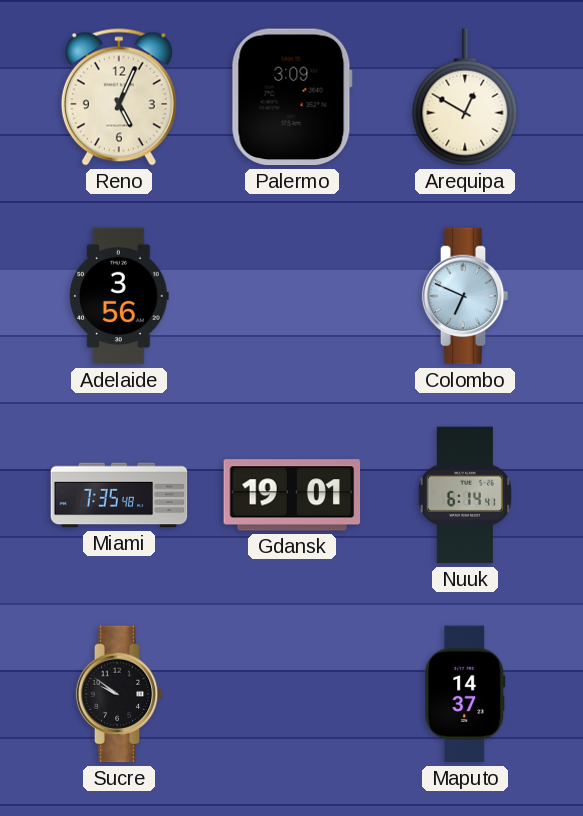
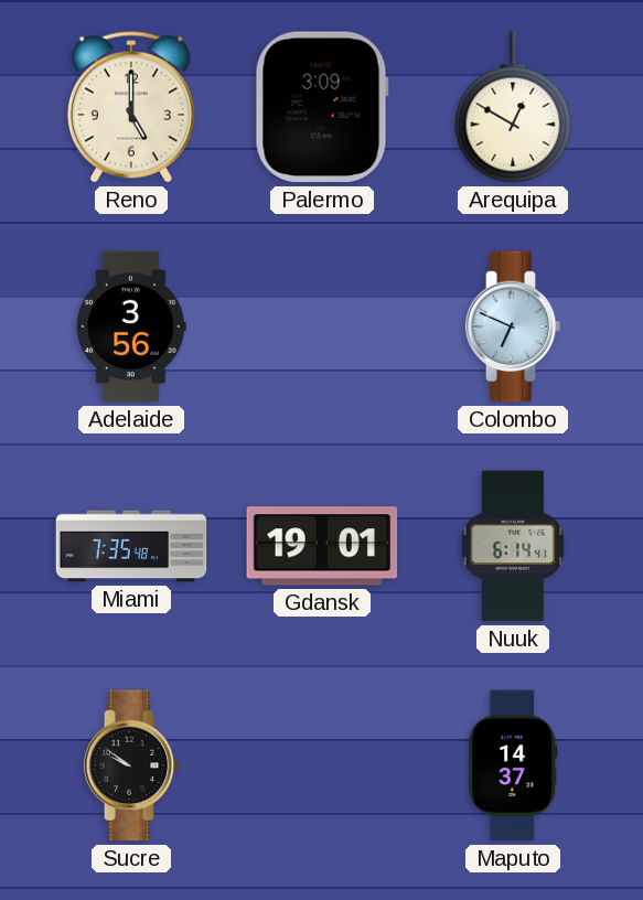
Reno: 5:04 -> 5:00 (131, 107)
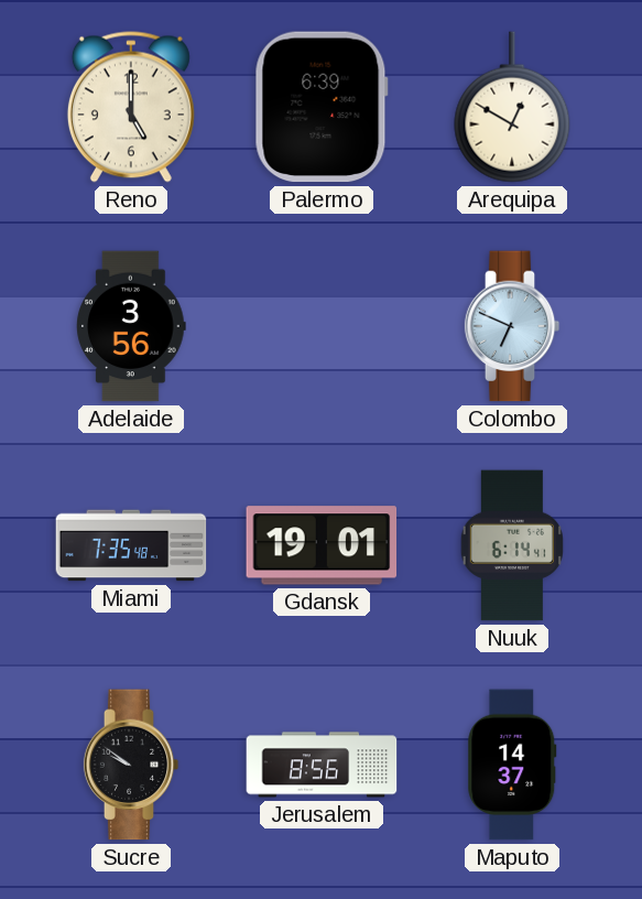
Palermo: 3:09 -> 6:39 (322, 107)
Jerusalem: none -> 8:56 (322, 765)
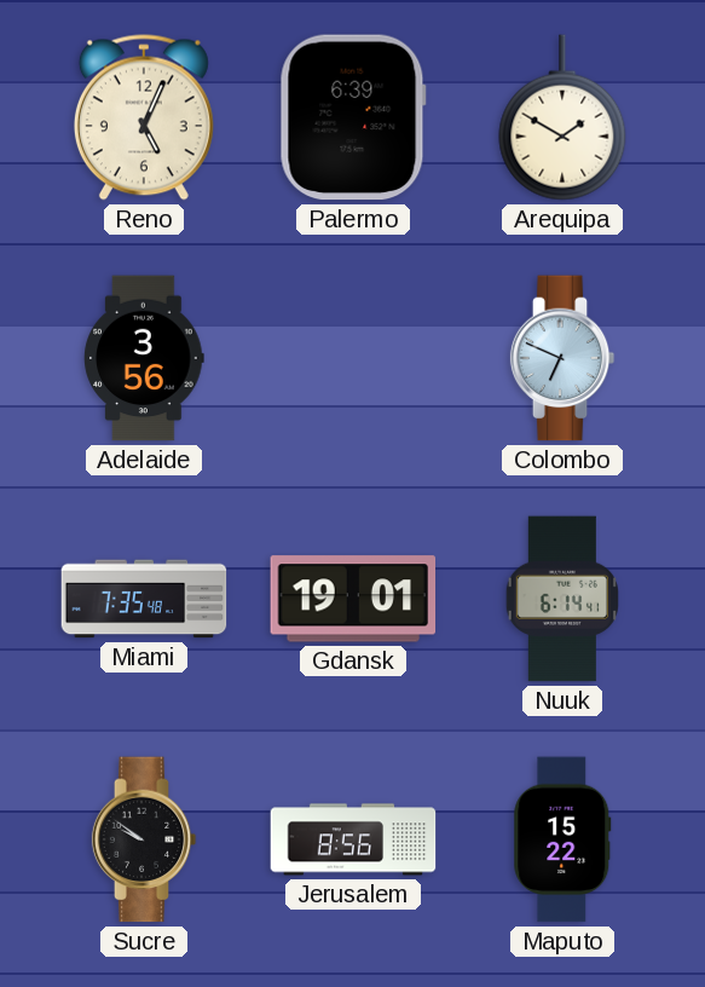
Reno: 5:00 -> 5:04 (144, 117)
Arequipa: 12:50 -> 1:50 (562, 117)
Maputo: 14:37 -> 15:22 (562, 839)
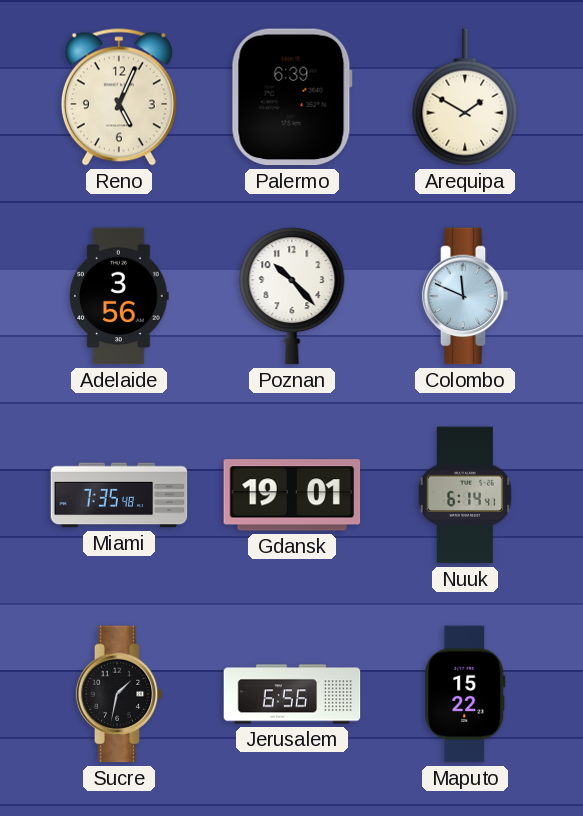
Poznan: none -> 10:23 (292, 296)
Colombo: 6:49 -> 11:49 (465, 296)
Sucre: 9:51 -> 1:32 (119, 694)
Jerusalem: 8:56 -> 6:56 (292, 694)
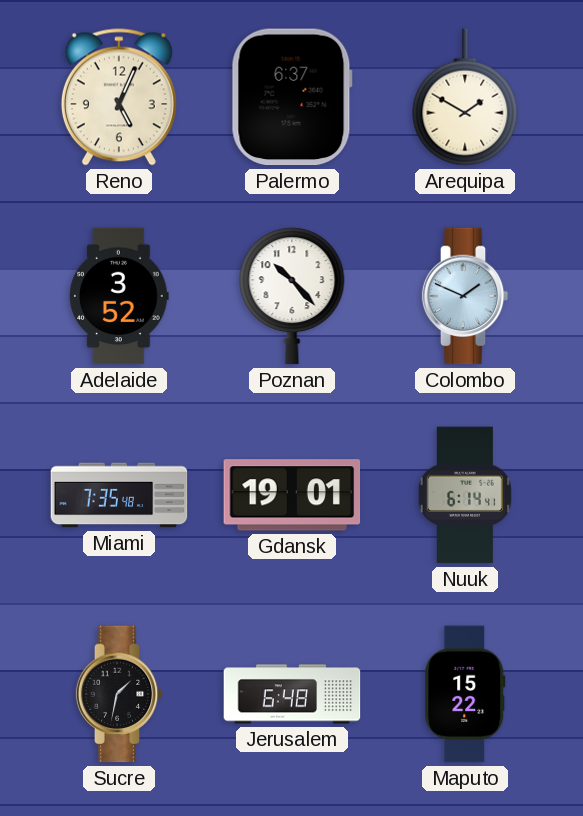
Palermo: 6:39 -> 6:37 (292, 97)
Adelaide: 3:56 -> 3:52 (119, 296)
Colombo: 11:49 -> 1:49 (465, 296)
Jerusalem: 6:56 -> 6:48 (292, 694)
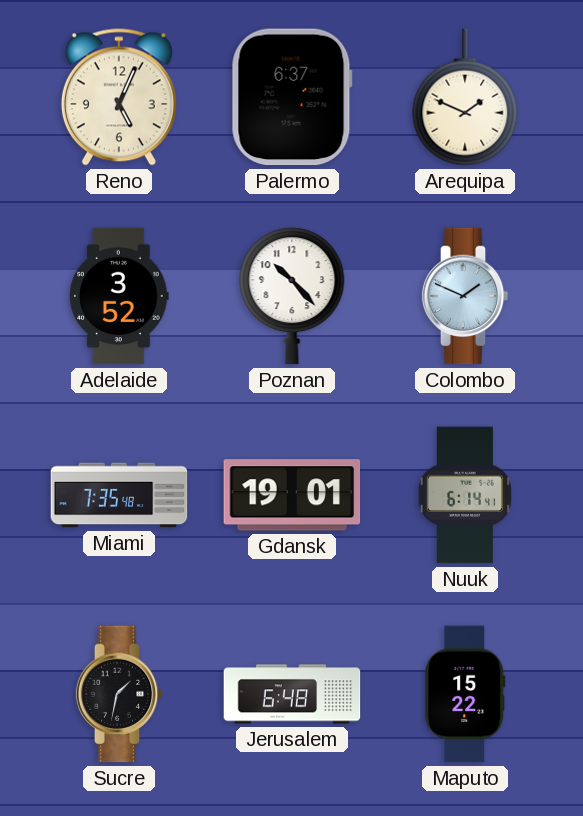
Arequipa: 1:50 -> 1:49 (465, 97)
